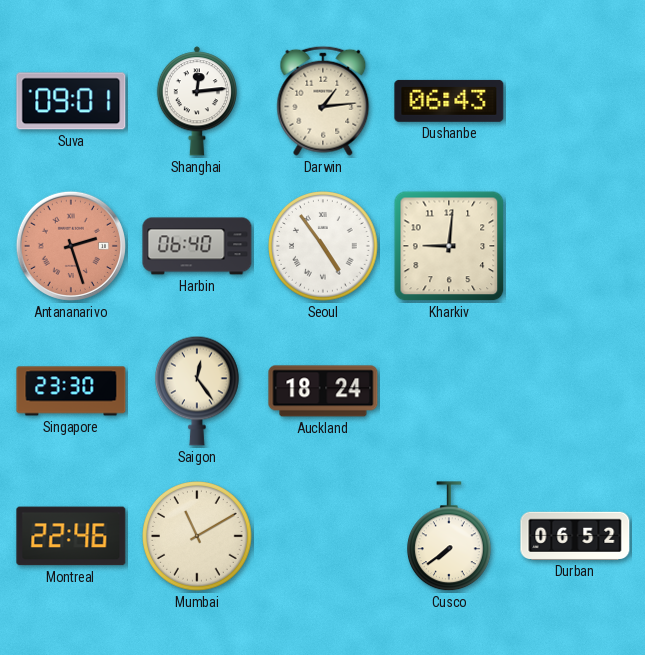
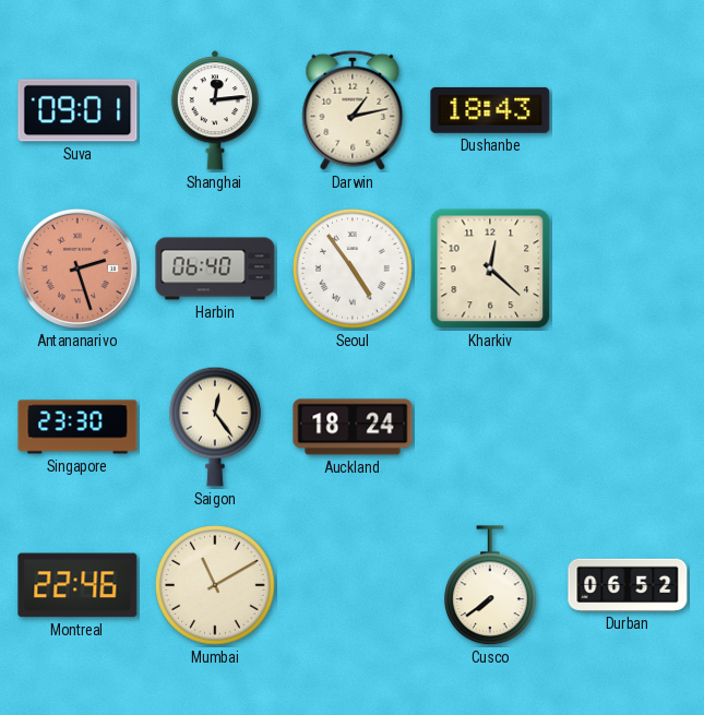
Darwin: 1:14 -> 1:13 (353, 110)
Dushanbe: 06:43 -> 18:43 (490, 110)
Kharkiv: 9:01 -> 12:22 (490, 269)
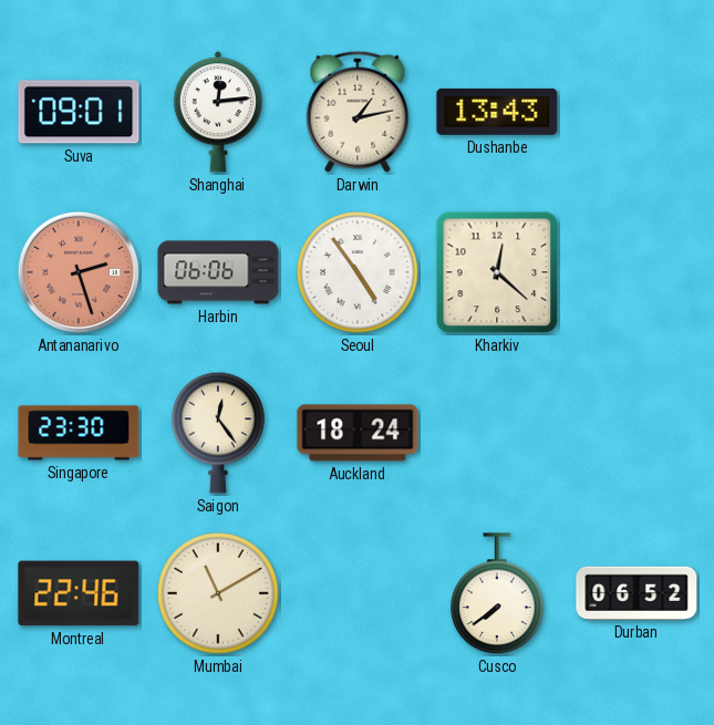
Dushanbe: 18:43 -> 13:43 (497, 112)
Harbin: 06:40 -> 06:06 (218, 272)
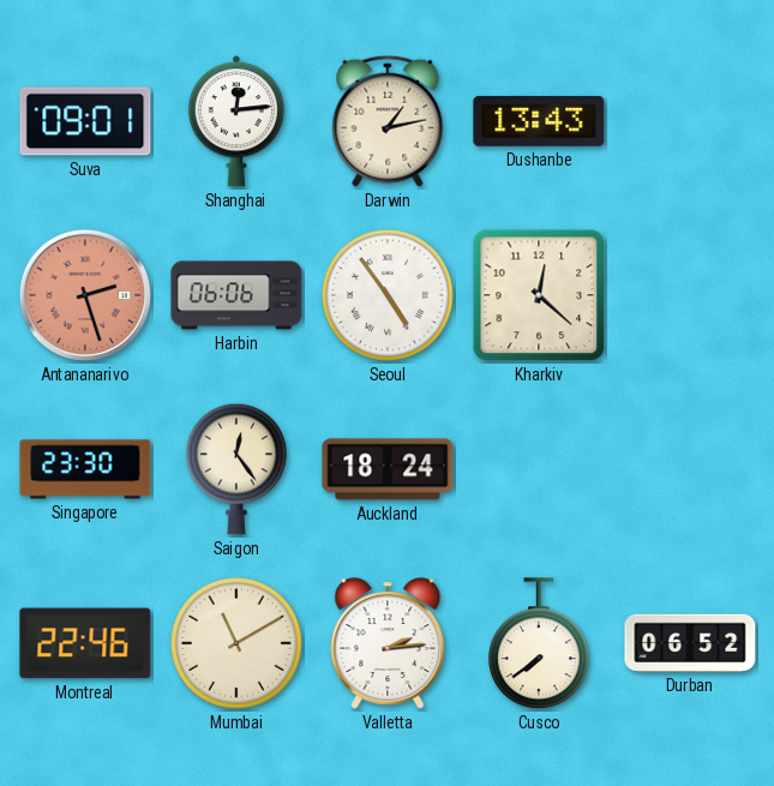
Valletta: none -> 2:14 (388, 643)
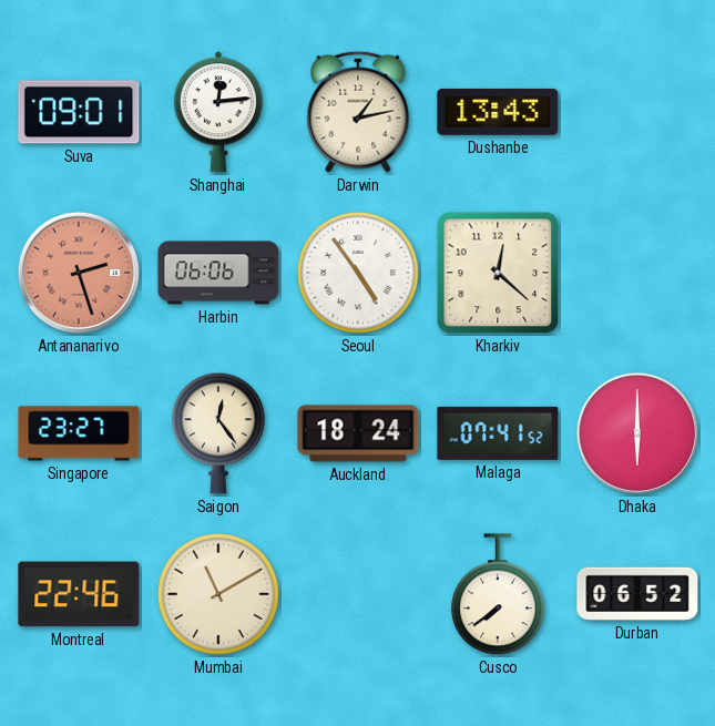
Singapore: 23:30 -> 23:27 (79, 433)
Malaga: none -> 07:41 (498, 433)
Dhaka: none -> 6:00 (637, 433)
Valletta: 2:14 -> none (388, 643)
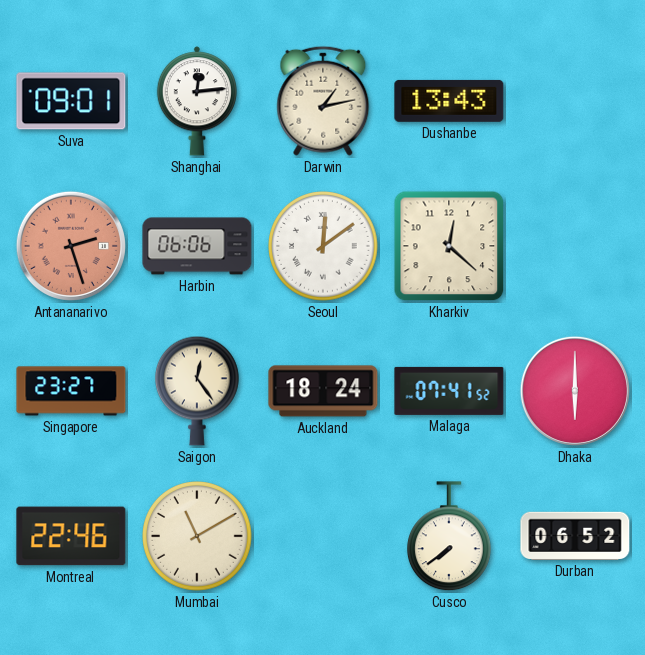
Seoul: 4:54 -> 12:09 (323, 246)
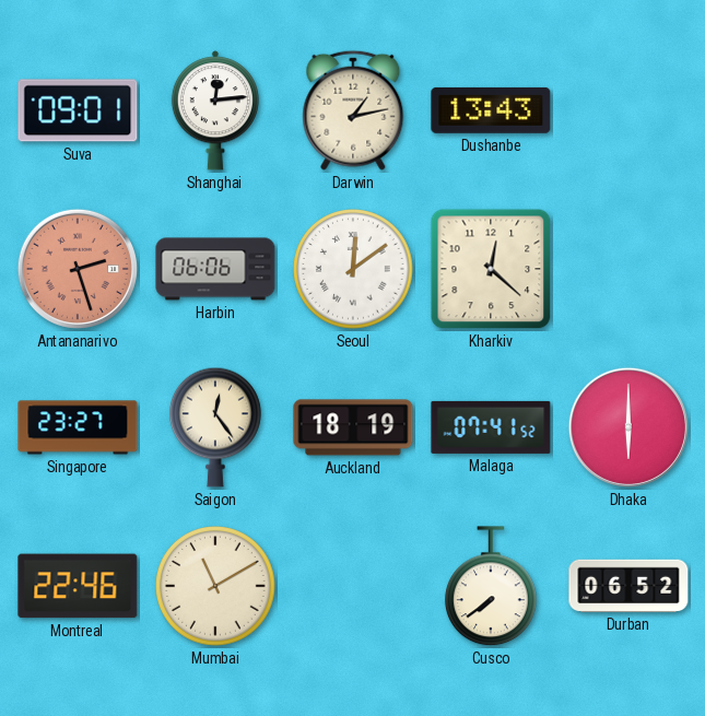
Auckland: 18:24 -> 18:19 (353, 427)
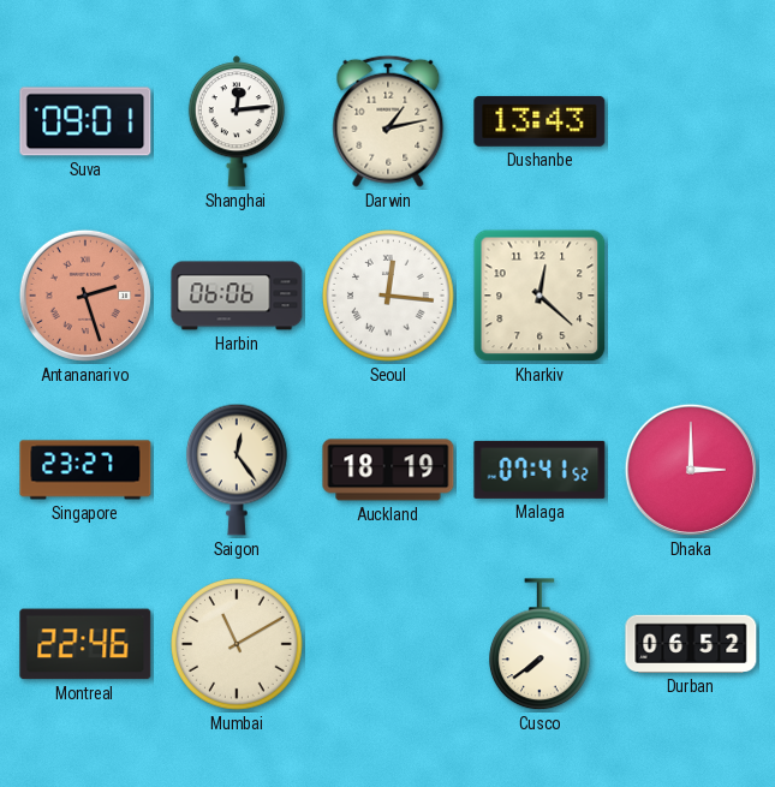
Seoul: 12:09 -> 12:16 (388, 296)
Dhaka: 6:00 -> 3:00 (691, 470)
